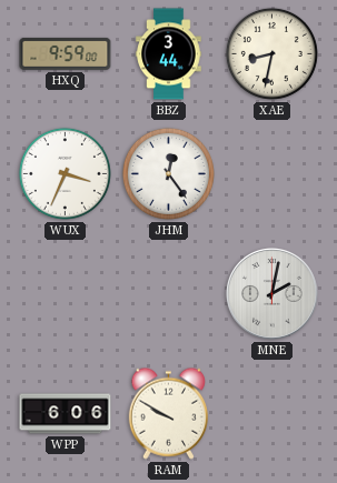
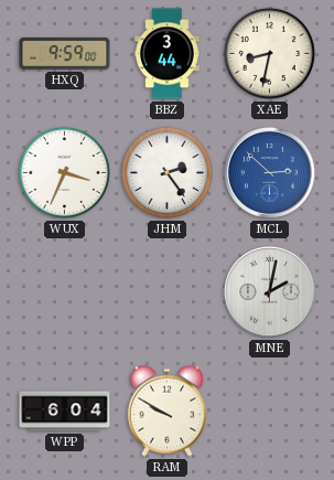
JHM: 12:24 -> 2:24 (166, 172)
MCL: none -> 2:52 (269, 172)
WPP: 6:06 -> 6:04 (65, 412)
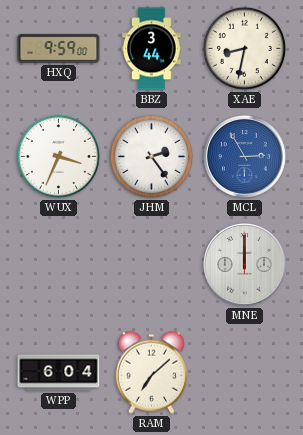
MCL: 2:52 -> 2:55 (244, 156)
MNE: 2:02 -> 12:00 (244, 264)
RAM: 9:50 -> 7:08 (151, 372)
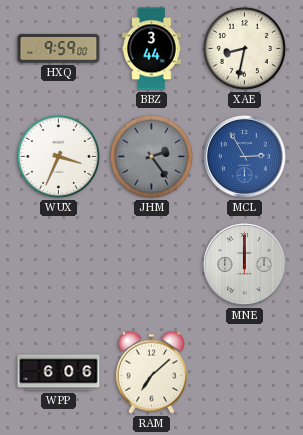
JHM dial: white -> grey (151, 156)
WPP: 6:04 -> 6:06 (59, 373)
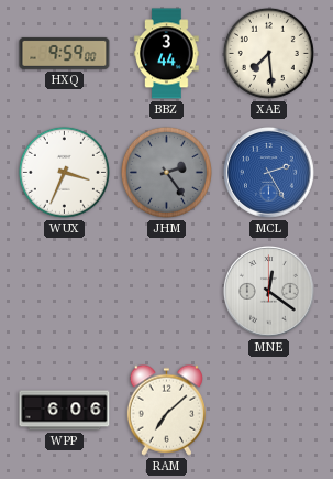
XAE: 8:32 -> 7:29 (268, 53)
MCL: 2:55 -> 2:25 (268, 172)
MNE: 12:00 -> 12:21 (268, 291)
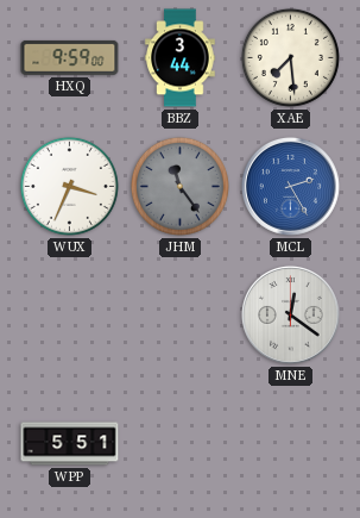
JHM: 2:24 -> 11:24 (179, 186)
WPP: 6:06 -> 5:51 (70, 444)
RAM: 7:08 -> none (166, 410)
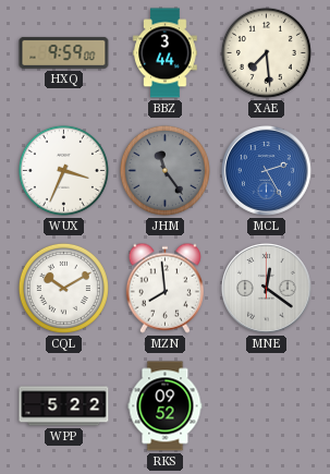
CQL: none -> 10:10 (63, 288)
MZN: none -> 7:59 (164, 288)
WPP: 5:51 -> 5:22 (64, 406)
RKS: none -> 09:52 (166, 406)
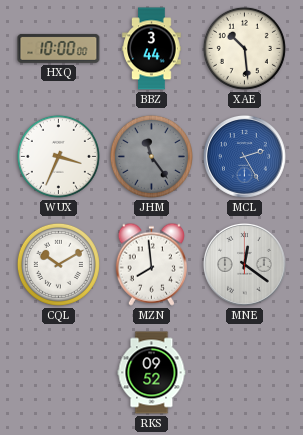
HXQ: 9:59 -> 10:00 (59, 48)
XAE: 7:29 -> 10:29 (244, 48)
WPP: 5:22 -> none (64, 406)
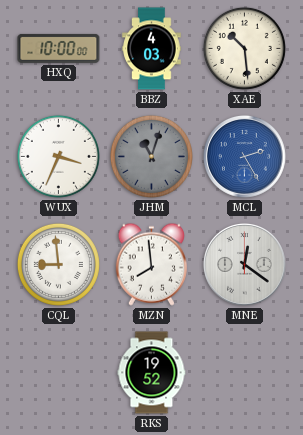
BBZ: 3:44 -> 4:03 (152, 49)
JHM: 11:24 -> 11:03 (151, 156)
CQL: 10:10 -> 8:59 (58, 264)
RKS: 09:52 -> 19:52 (152, 373)
